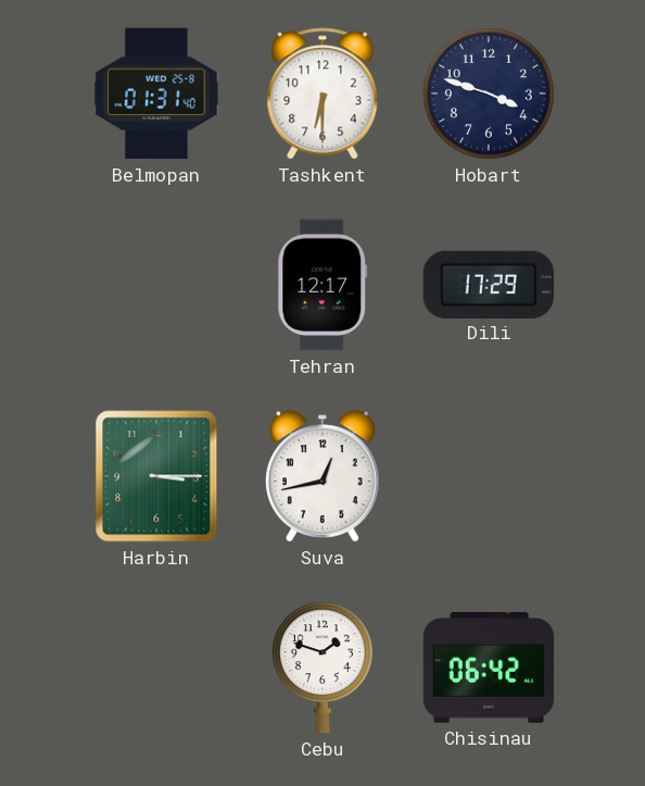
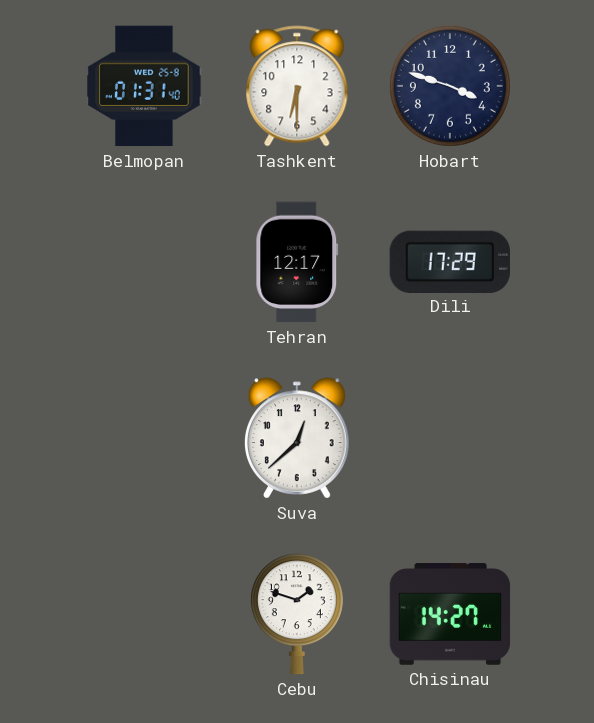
Harbin: 3:15 -> none (156, 476)
Suva: 12:43 -> 12:38 (297, 438)
Chisinau: 06:42 -> 14:27 (450, 614)
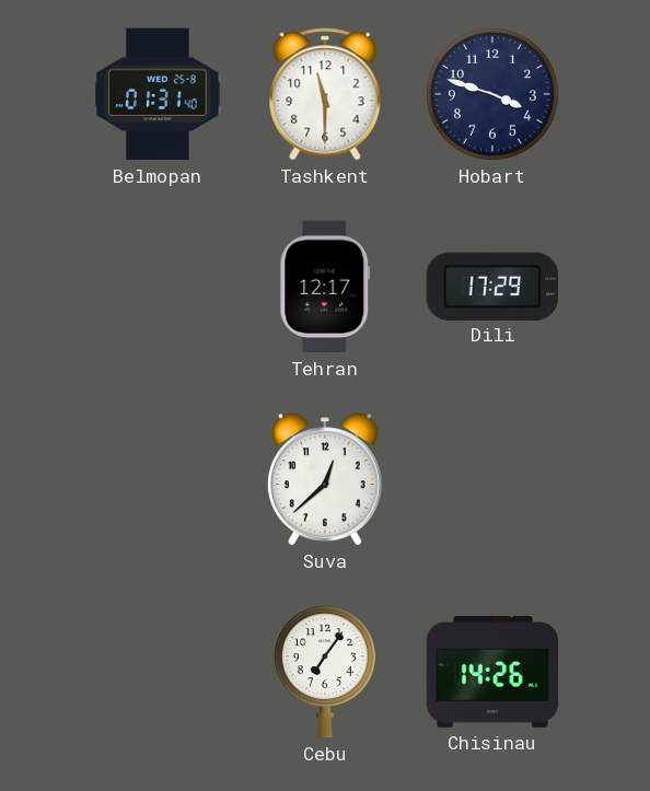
Tashkent: 6:30 -> 11:30 (325, 94)
Cebu: 1:48 -> 7:06 (325, 672)
Chisinau: 14:27 -> 14:26 (492, 672)
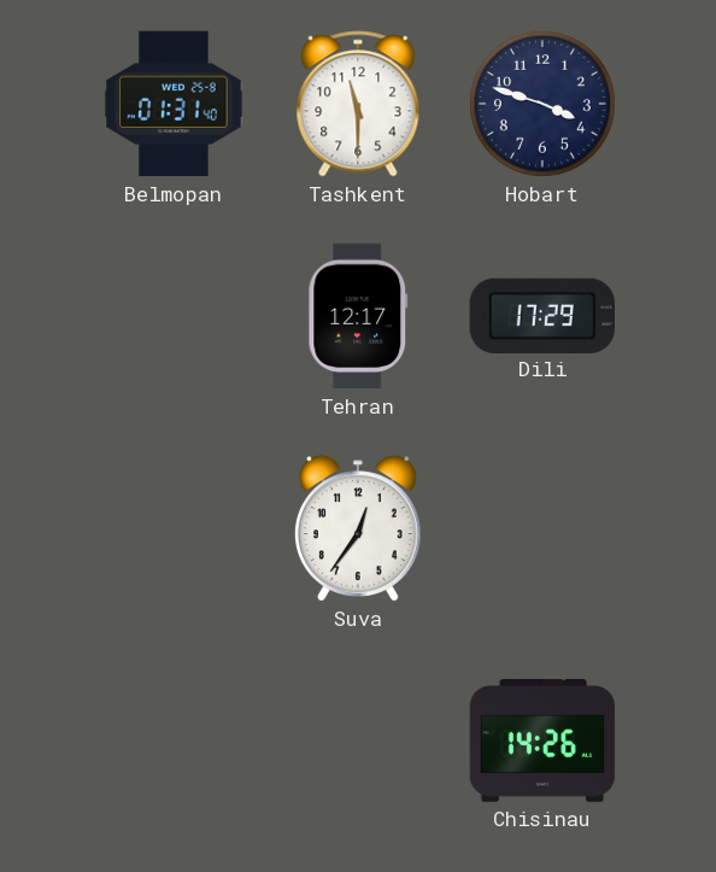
Suva: 12:38 -> 12:36 (358, 528)
Cebu: 7:06 -> none (325, 672)
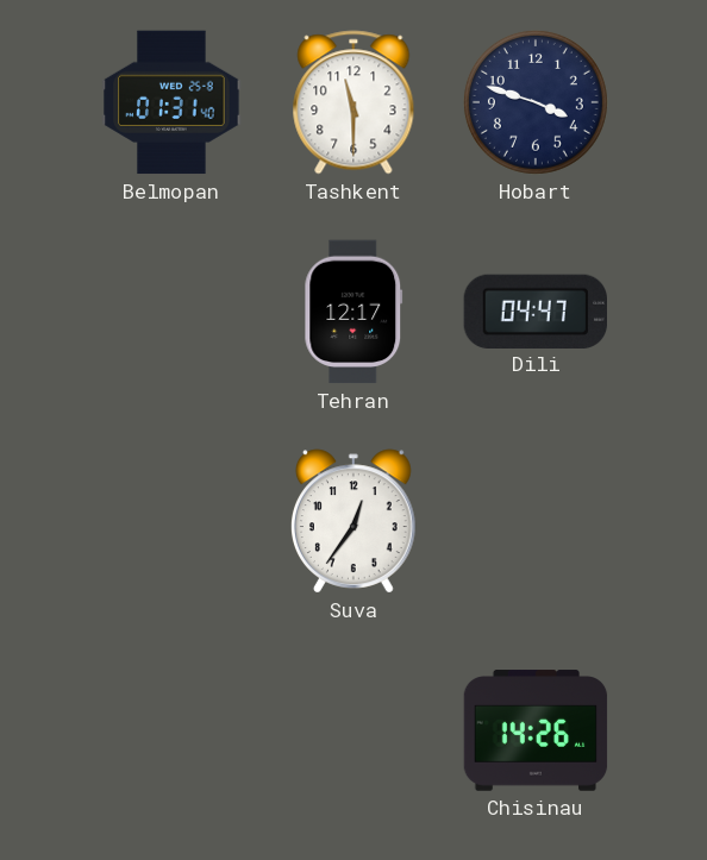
Dili: 17:29 -> 04:47 (534, 310)
